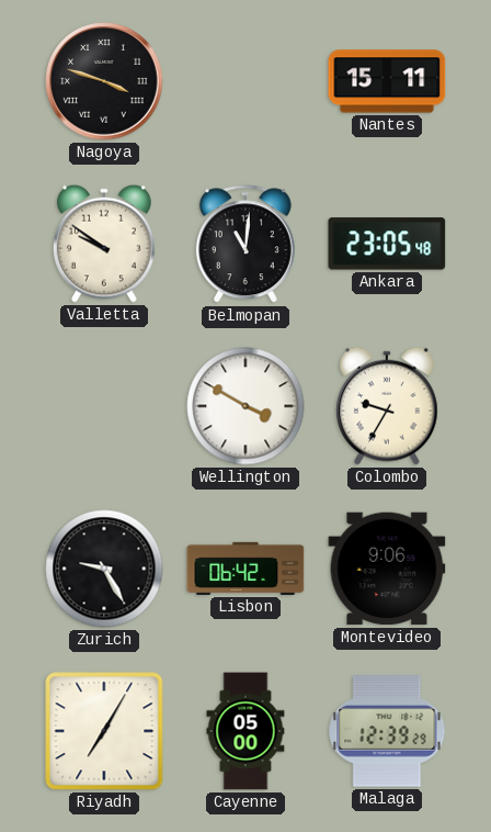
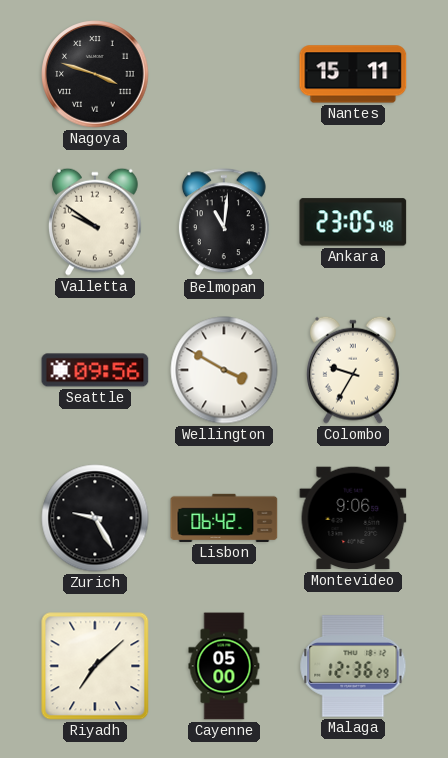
Seattle: none -> 09:56 (95, 370)
Riyadh: 7:05 -> 7:08 (95, 666)
Malaga: 12:39 -> 12:36 (353, 666)
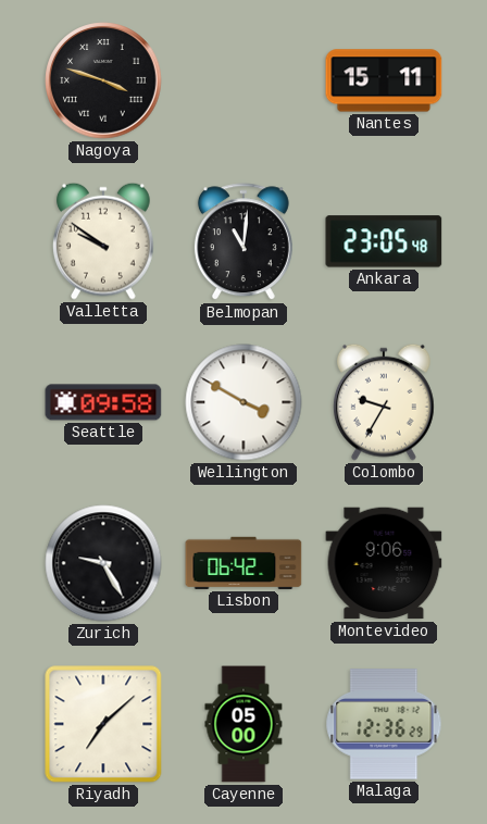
Seattle: 09:56 -> 09:58 (103, 402)
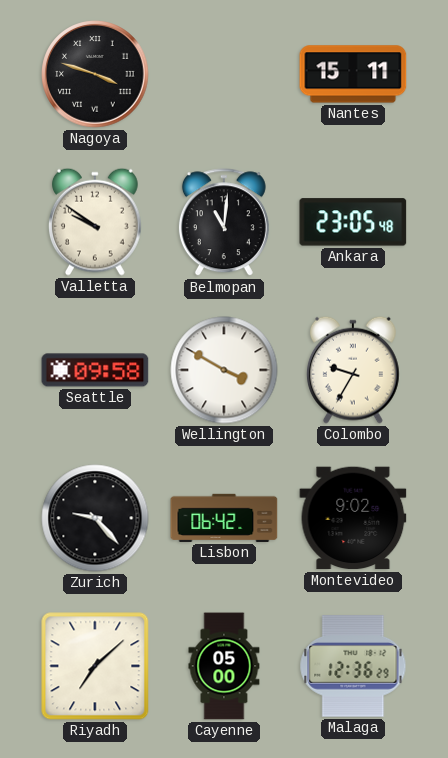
Zurich: 9:25 -> 9:23 (95, 518)
Montevideo: 9:06 -> 9:02 (353, 518)
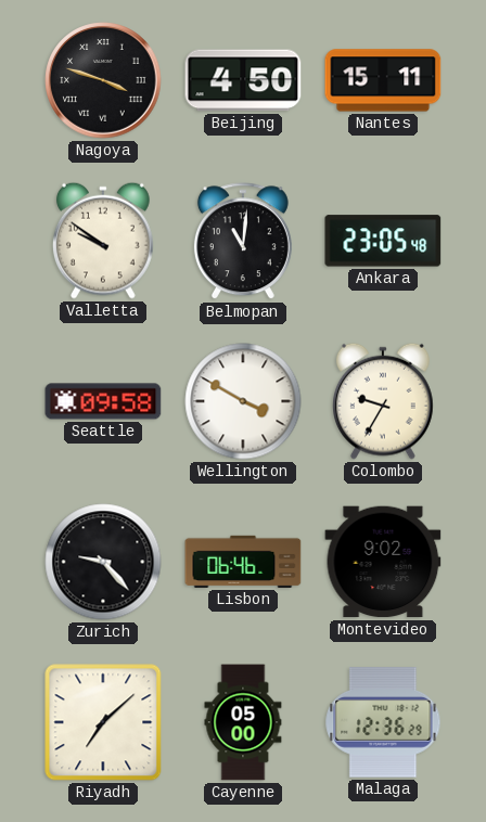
Beijing: none -> 4:50 (243, 80)
Lisbon: 06:42 -> 06:46 (243, 562)
